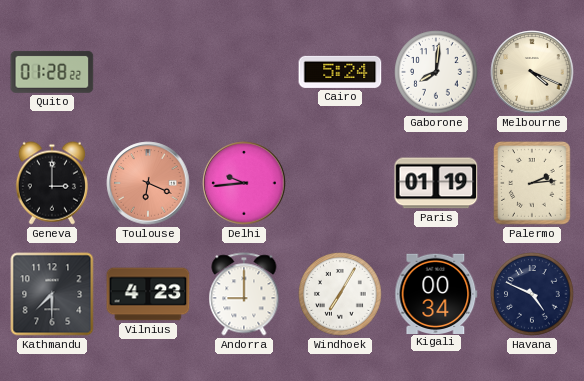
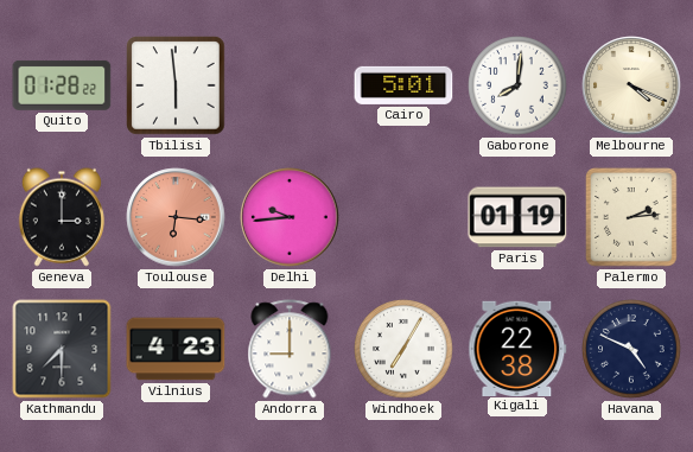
Tbilisi: none -> 5:59 (176, 85)
Cairo: 5:24 -> 5:01 (403, 85)
Toulouse: 6:19 -> 6:16 (176, 217)
Kigali: 00:34 -> 22:38 (517, 348)
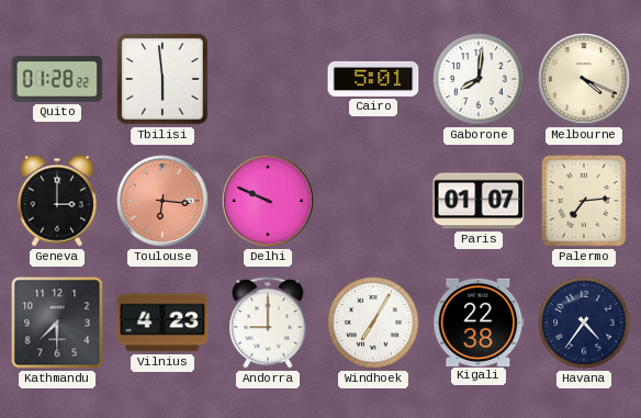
Delhi: 9:44 -> 9:49 (268, 201)
Paris: 01:19 -> 01:07 (479, 201)
Palermo: 2:14 -> 7:14 (584, 201)
Havana: 4:49 -> 4:36 (584, 323)
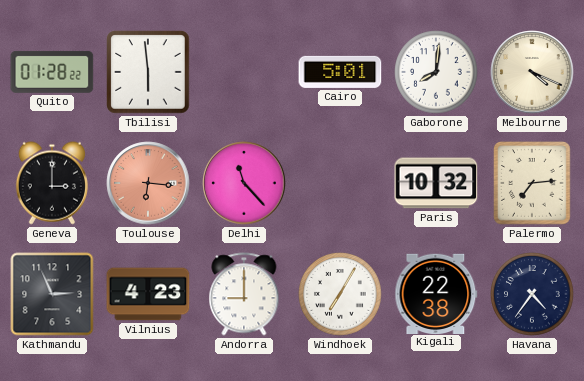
Delhi: 9:49 -> 11:23 (244, 183)
Paris: 01:07 -> 10:32 (436, 183)
Kathmandu: 7:30 -> 2:56 (52, 294)
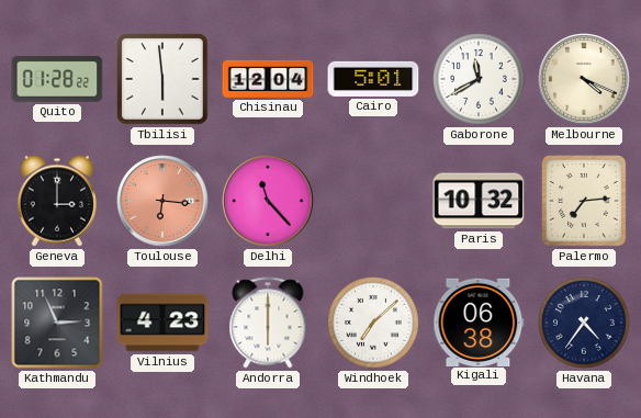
Chisinau: none -> 12:04 (268, 79)
Gaborone: 8:01 -> 11:40 (479, 79)
Andorra: 9:00 -> 6:00 (268, 323)
Windhoek: 7:05 -> 7:08 (373, 323)
Kigali: 22:38 -> 06:38 (479, 321)
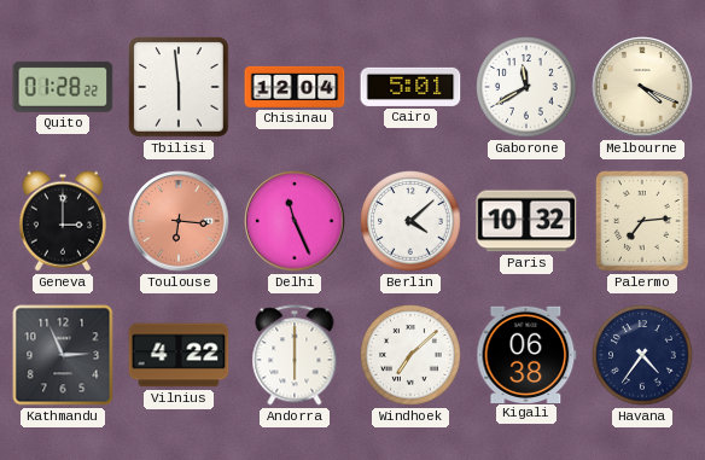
Delhi: 11:23 -> 11:26 (295, 221)
Berlin: none -> 4:08 (410, 221)
Vilnius: 4:23 -> 4:22 (179, 355)
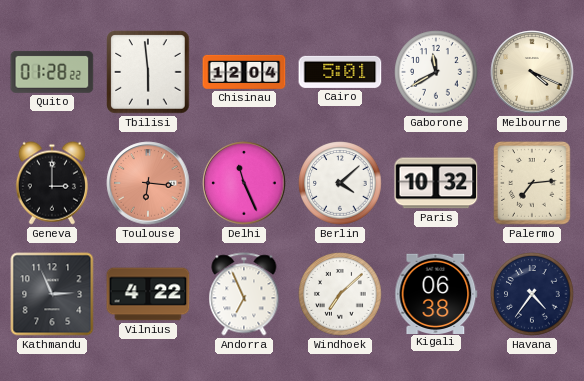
Andorra: 6:00 -> 6:56 (244, 294)
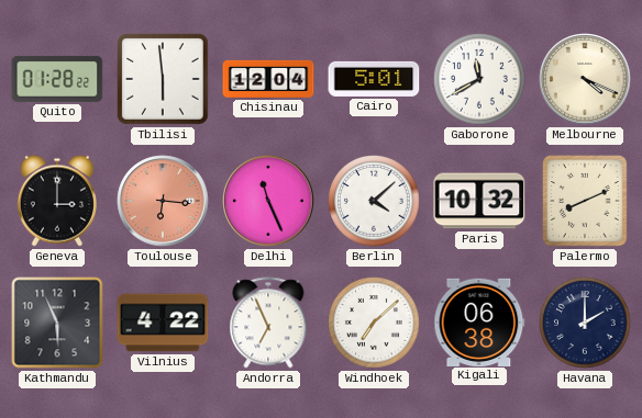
Palermo: 7:14 -> 8:11 (585, 201)
Kathmandu: 2:56 -> 5:56 (57, 323)
Havana: 4:36 -> 2:00 (585, 323)
